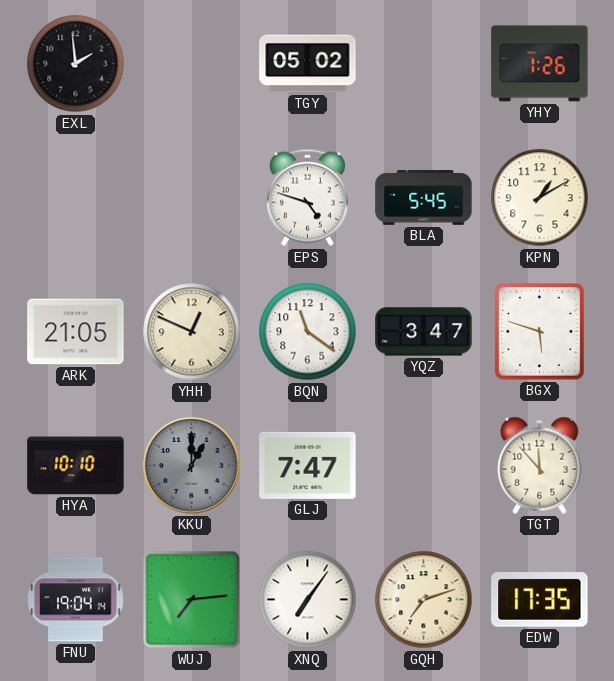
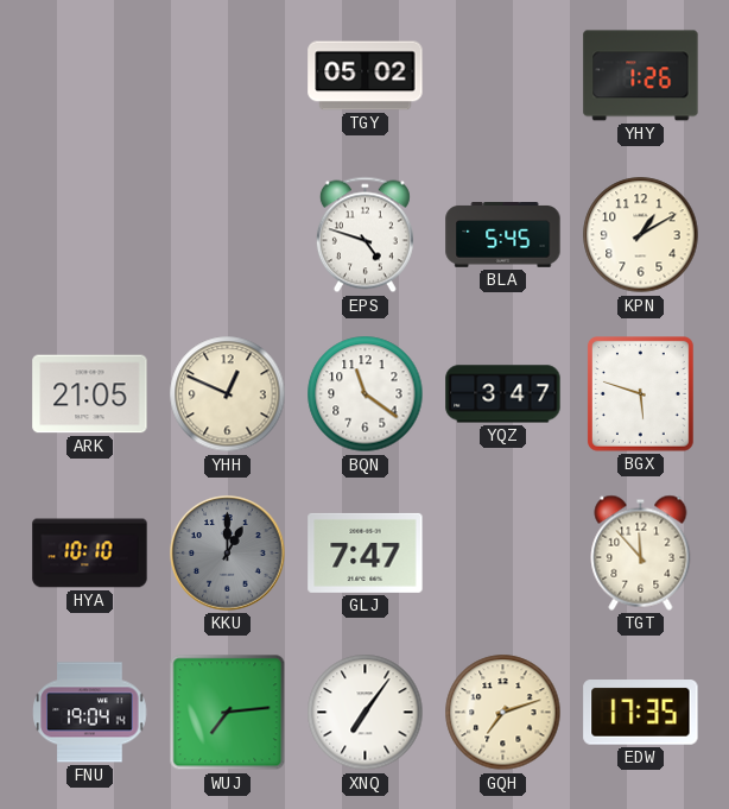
EXL: 1:59 -> none (76, 64)
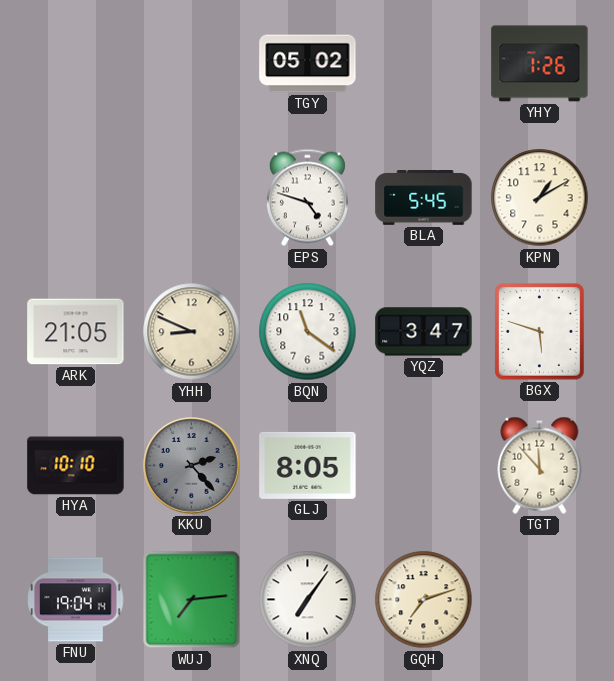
YHH: 12:49 -> 8:49 (192, 332)
KKU: 1:00 -> 2:23 (192, 466)
GLJ: 7:47 -> 8:05 (308, 465)
EDW: 17:35 -> none (641, 713)
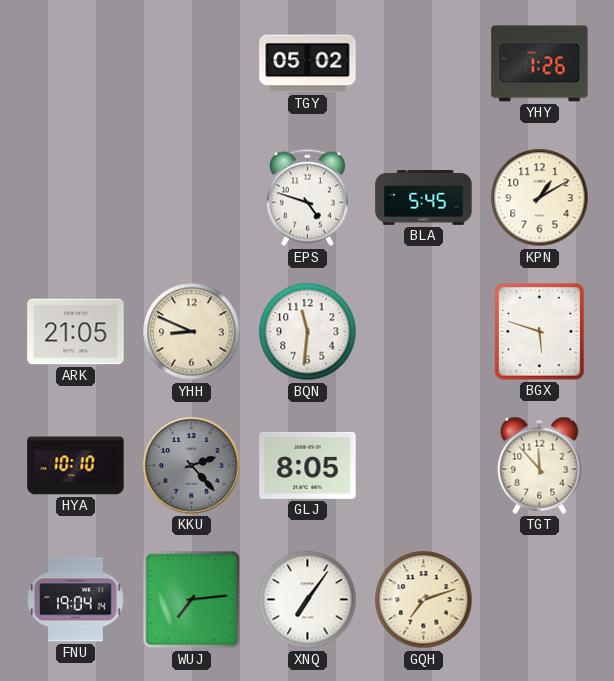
BQN: 11:21 -> 11:31 (308, 332)
YQZ: 3:47 -> none (424, 332)
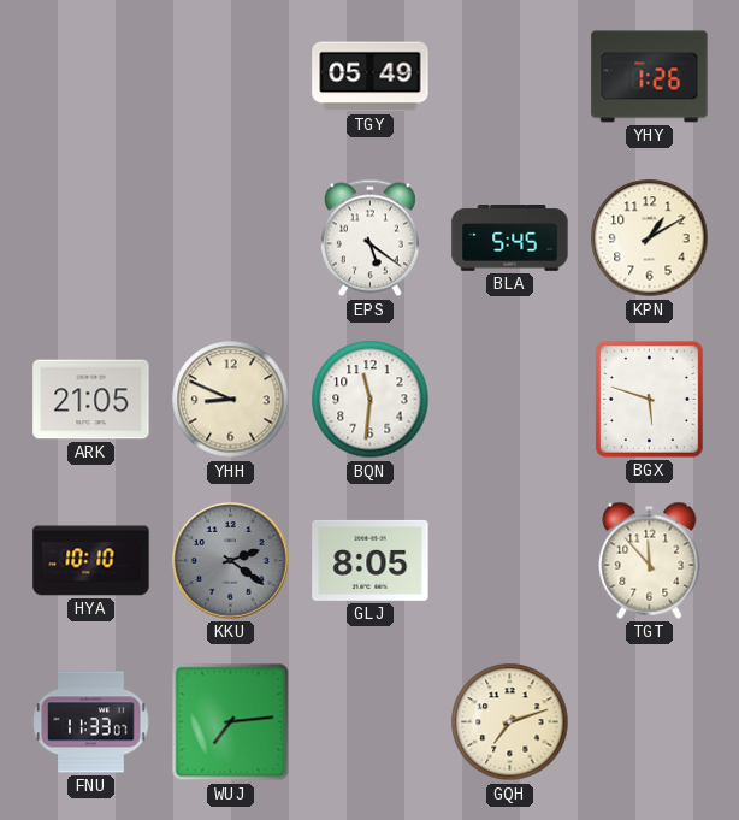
TGY: 05:02 -> 05:49 (371, 77)
EPS: 4:48 -> 5:21 (369, 238)
KKU: 2:23 -> 2:21 (231, 561)
FNU: 19:04 -> 11:33 (91, 722)
XNQ: 7:06 -> none (308, 600)
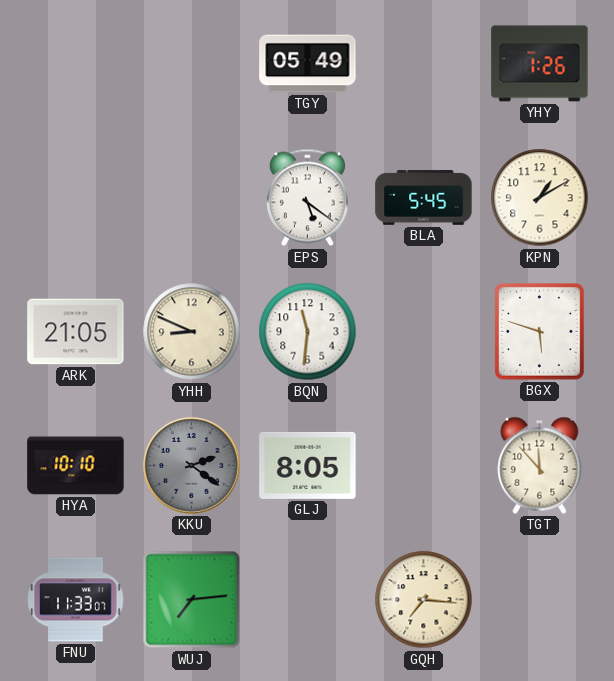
GQH: 7:12 -> 7:16 (424, 600)
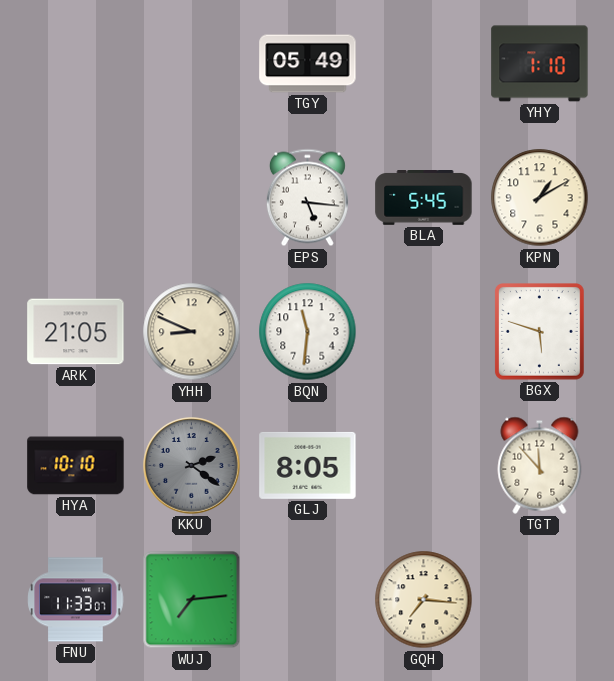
YHY: 1:26 -> 1:10 (540, 64)
EPS: 5:21 -> 5:16 (307, 198)
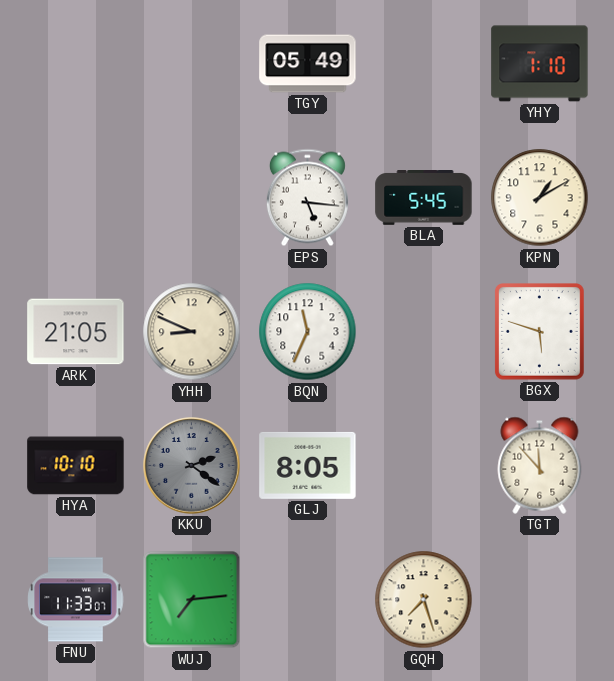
BQN: 11:31 -> 11:34 (308, 332)
GQH: 7:16 -> 7:27 (424, 600)
